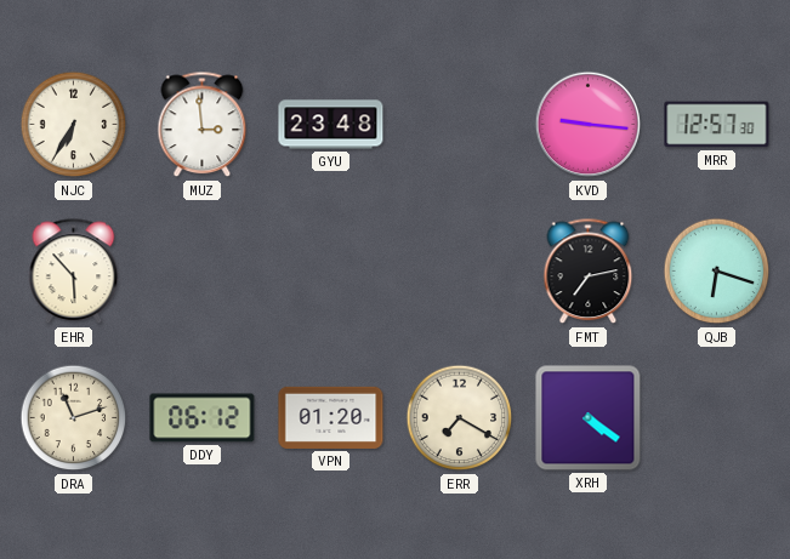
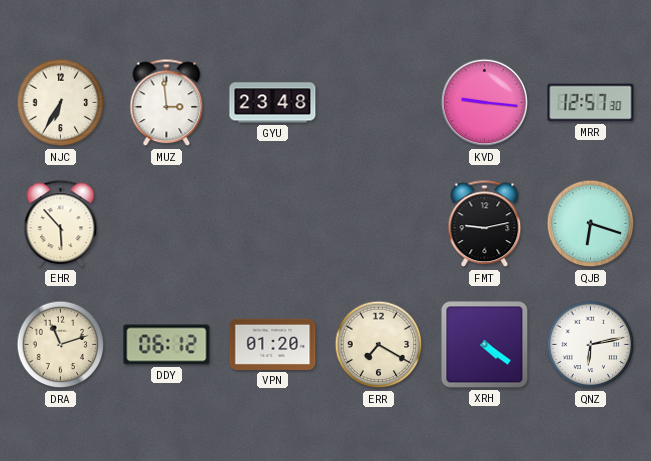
FMT: 7:13 -> 9:13 (485, 224)
QNZ: none -> 6:13 (591, 345)
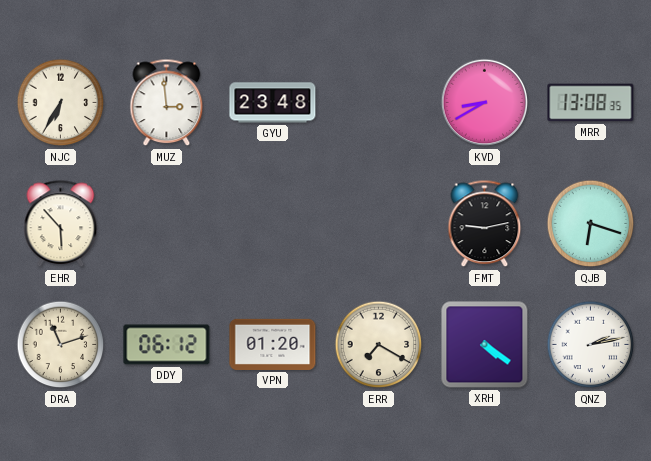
KVD: 9:16 -> 8:40 (485, 103)
MRR: 12:57 -> 13:08 (591, 103)
QNZ: 6:13 -> 2:13 (591, 345)
